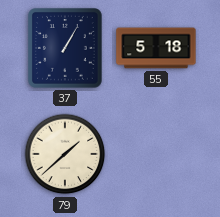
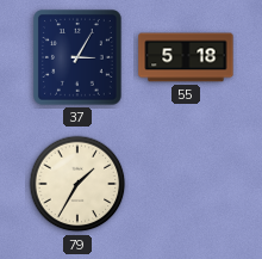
37: 1:05 -> 3:05 (79, 58)
79: 1:38 -> 1:35 (77, 184)
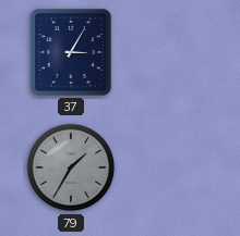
55: 5:18 -> none (186, 57)
79 dial: cream -> grey (71, 167)
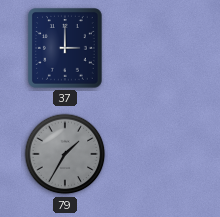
37: 3:05 -> 3:00 (66, 49)
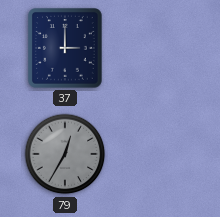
79: 1:35 -> 12:35 (65, 154)
